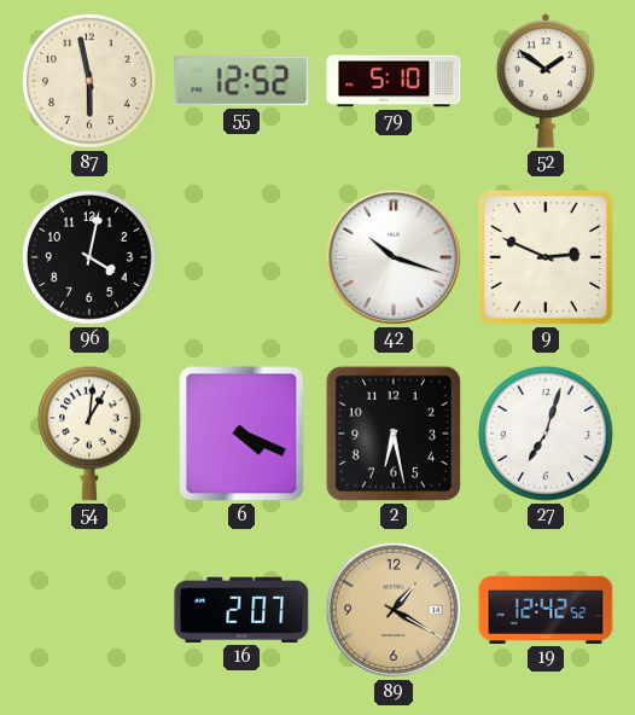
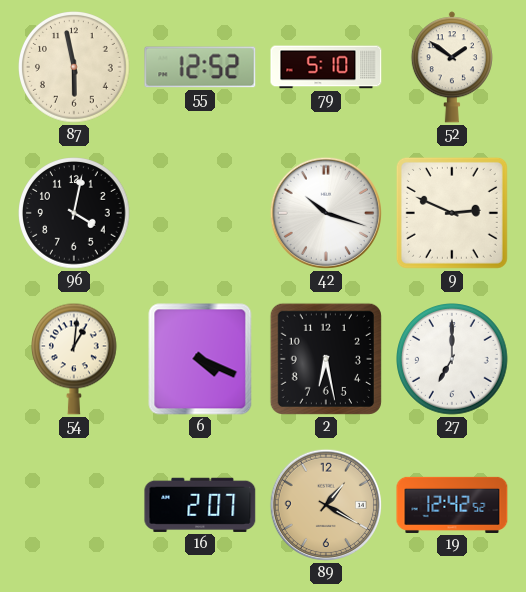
27: 7:03 -> 7:00 (452, 359)
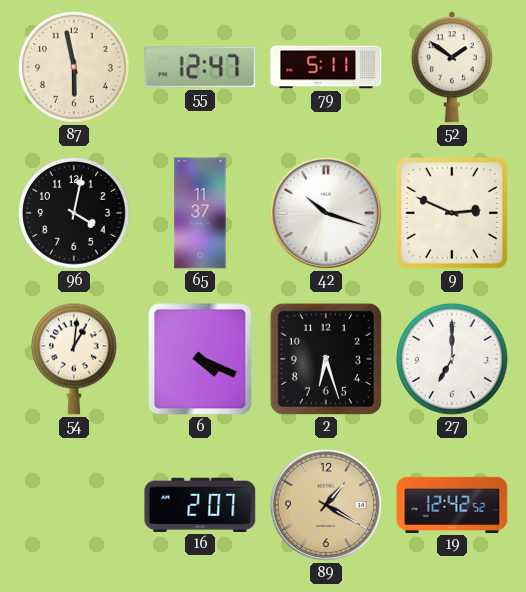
55: 12:52 -> 12:47 (200, 67)
79: 5:10 -> 5:11 (326, 67)
65: none -> 11:37 (200, 213)
2: 6:28 -> 6:27 (326, 359)
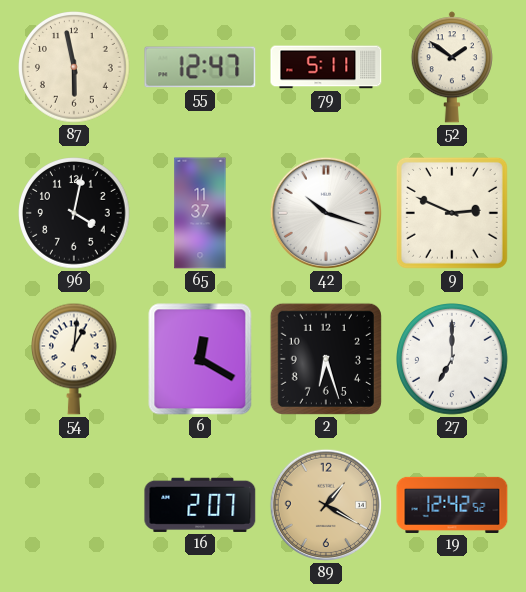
6: 4:19 -> 12:20 (200, 359)
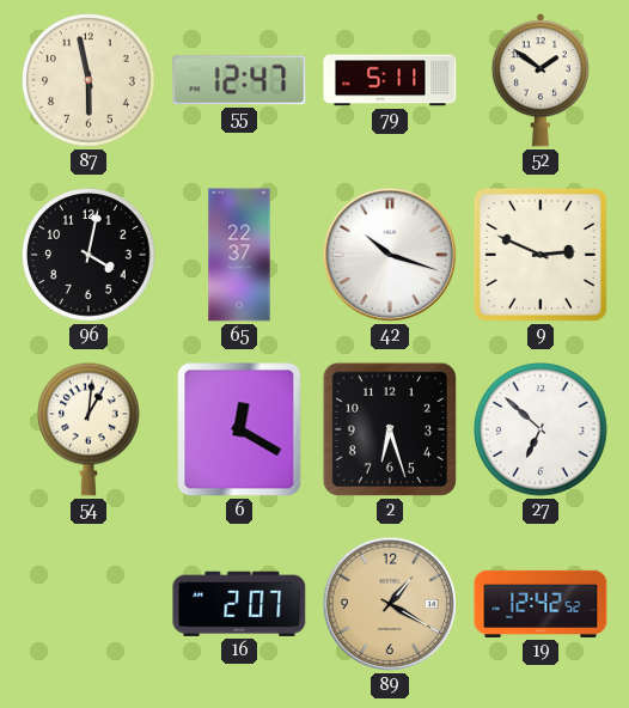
65: 11:37 -> 22:37 (239, 255)
27: 7:00 -> 6:52 (541, 429)
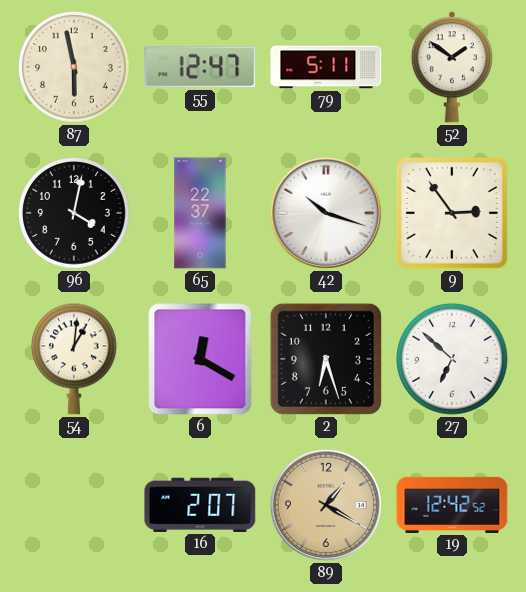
9: 2:49 -> 2:54 (452, 213)
